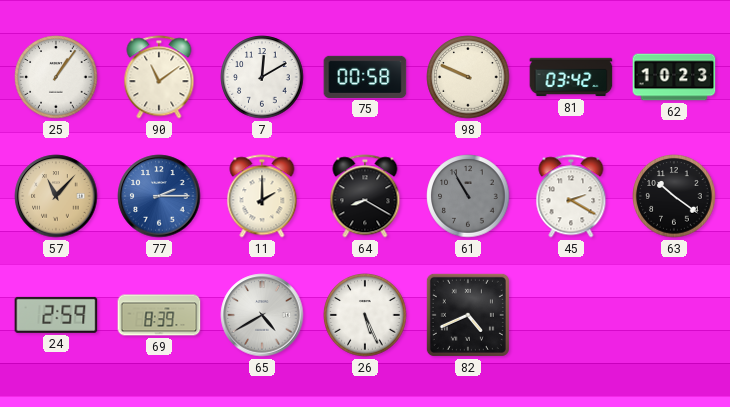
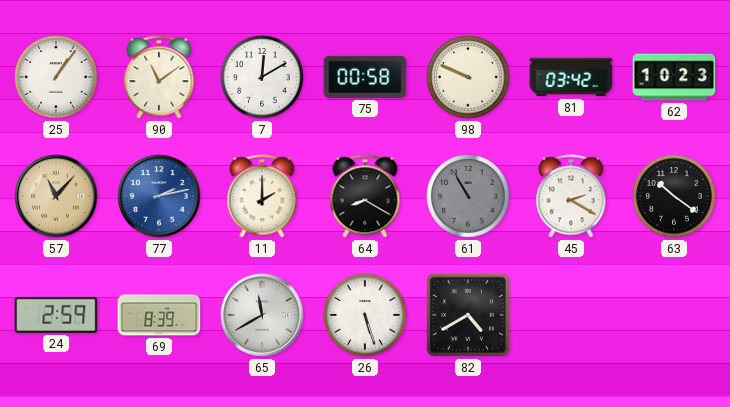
77: 2:15 -> 2:13 (159, 196)
65: 4:40 -> 11:40 (262, 315)
26: 5:26 -> 5:27 (365, 315)
82: 4:41 -> 4:40 (468, 315)
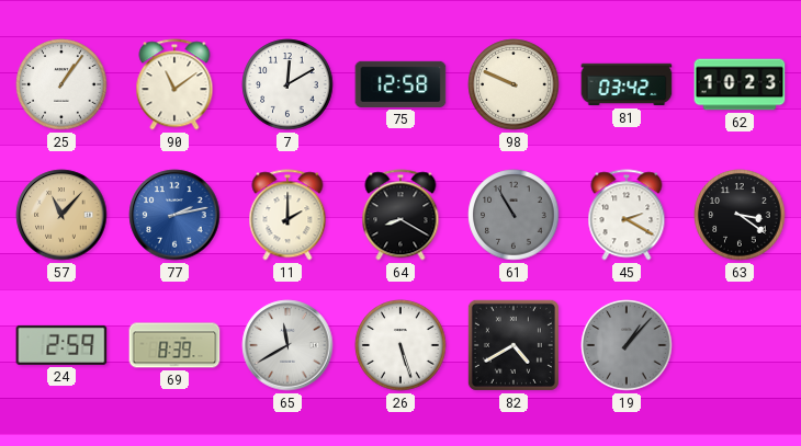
75: 00:58 -> 12:58 (400, 84)
63: 10:21 -> 3:21 (740, 215)
19: none -> 1:07 (627, 345)
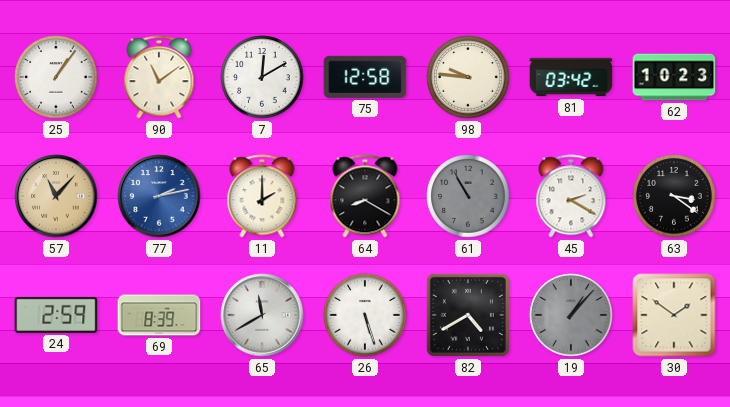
98: 9:49 -> 9:46 (468, 77)
30: none -> 1:51 (674, 315)
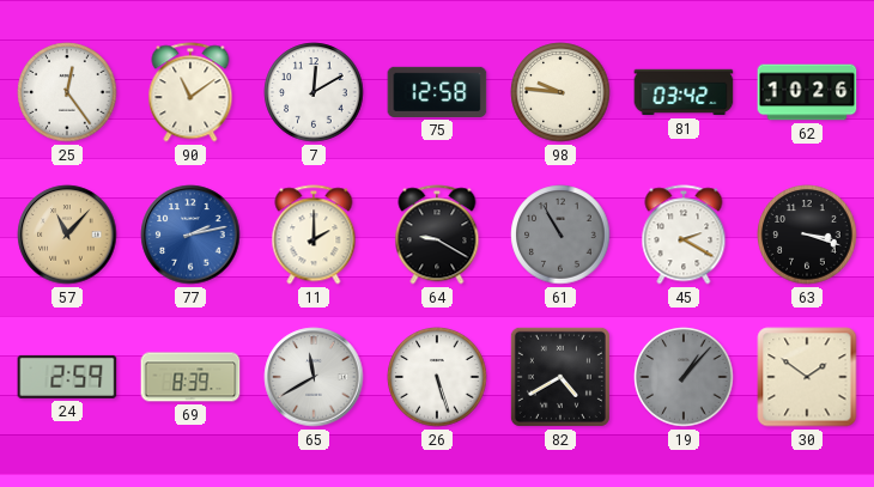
25: 1:06 -> 12:24 (67, 92)
62: 10:23 -> 10:26 (807, 92)
64: 8:20 -> 9:20 (437, 235)
63: 3:21 -> 3:18 (807, 235)
